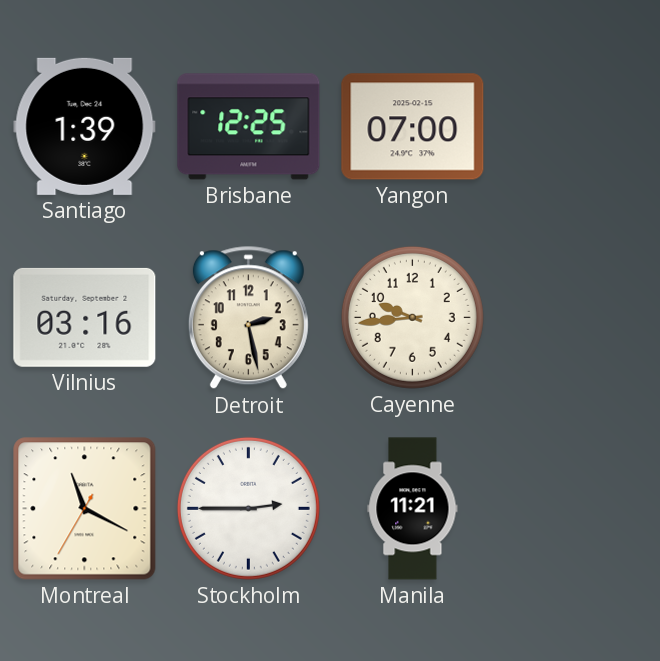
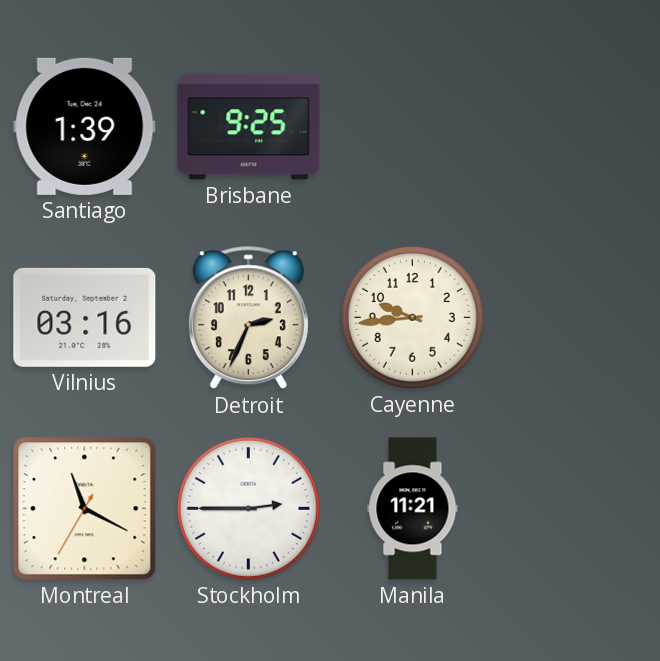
Brisbane: 12:25 -> 9:25 (249, 127)
Yangon: 07:00 -> none (413, 127)
Detroit: 2:28 -> 2:34 (248, 318)
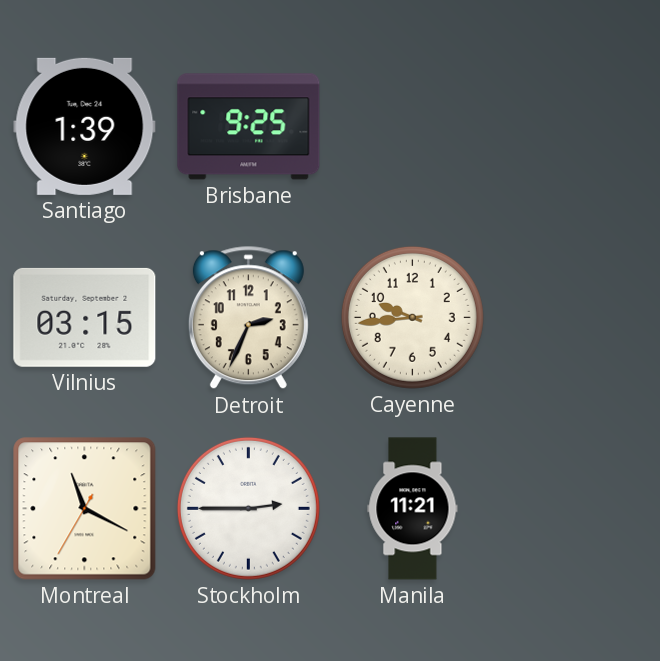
Vilnius: 03:16 -> 03:15 (85, 317)
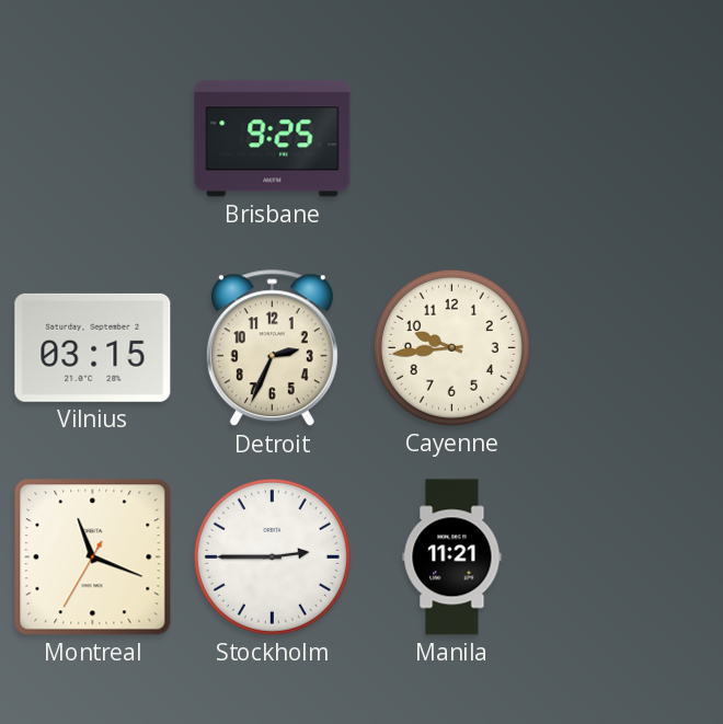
Santiago: 1:39 -> none (85, 126)
Montreal: 11:19 -> 11:18 (93, 558)
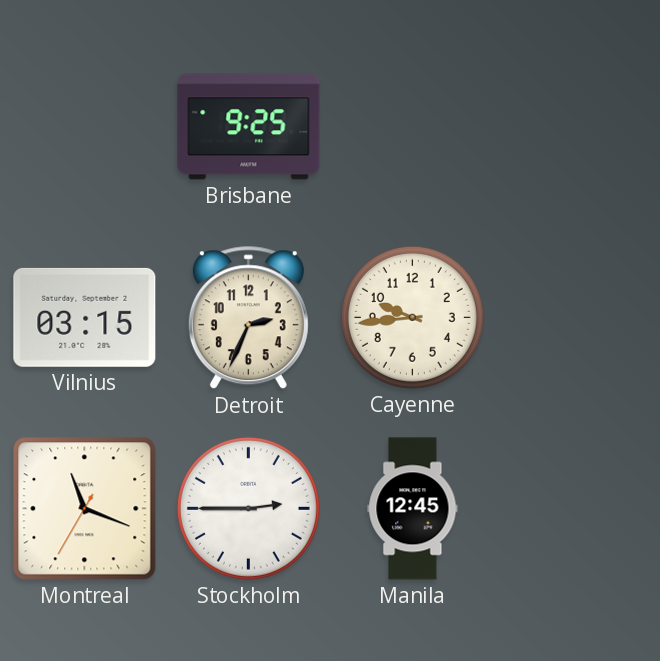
Manila: 11:21 -> 12:45 (413, 509)
